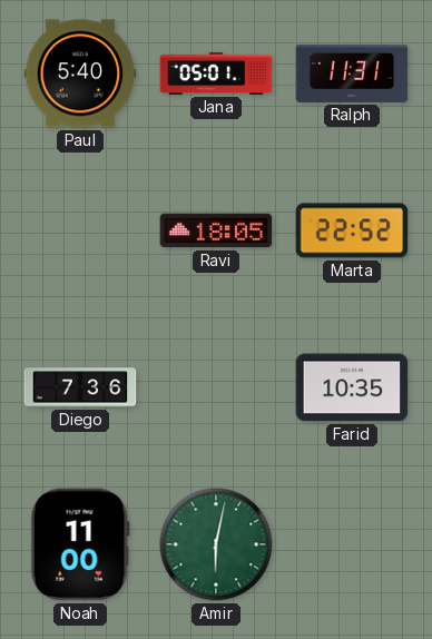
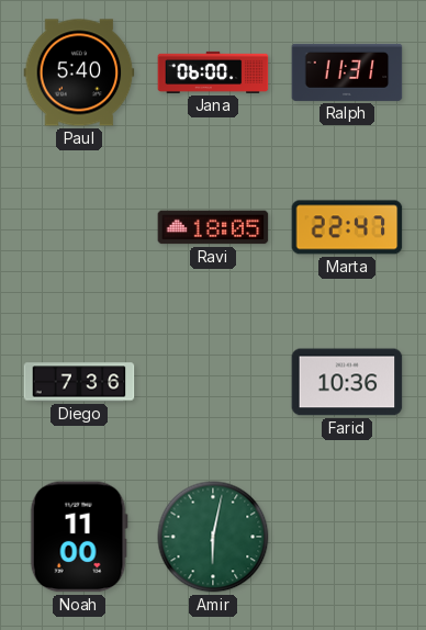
Jana: 05:01 -> 06:00 (213, 72)
Marta: 22:52 -> 22:47 (347, 227)
Farid: 10:35 -> 10:36 (347, 382)
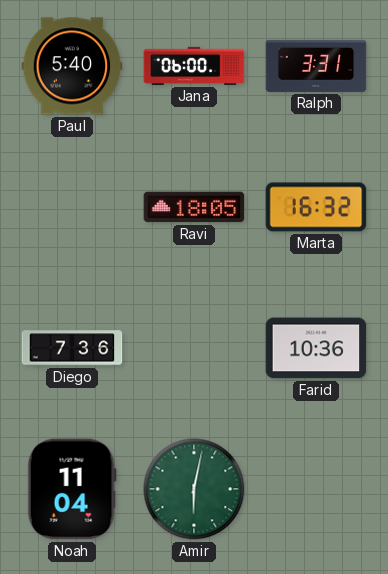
Ralph: 11:31 -> 3:31 (316, 66)
Marta: 22:47 -> 16:32 (316, 207)
Noah: 11:00 -> 11:04 (72, 489)
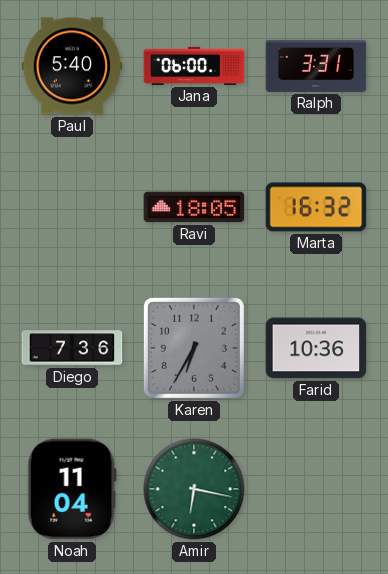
Karen: none -> 6:35 (194, 348)
Amir: 6:02 -> 6:17 (194, 489)
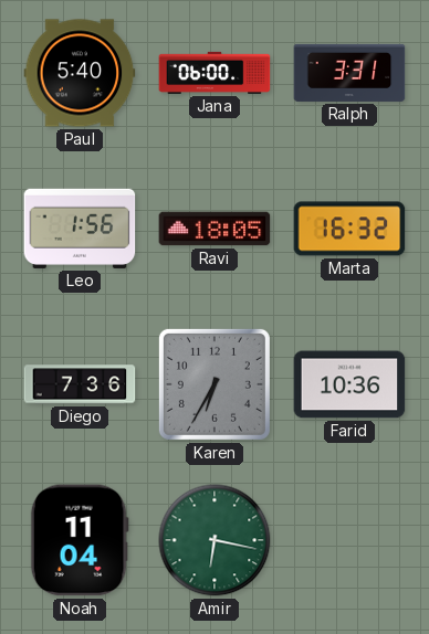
Leo: none -> 1:56 (80, 229)
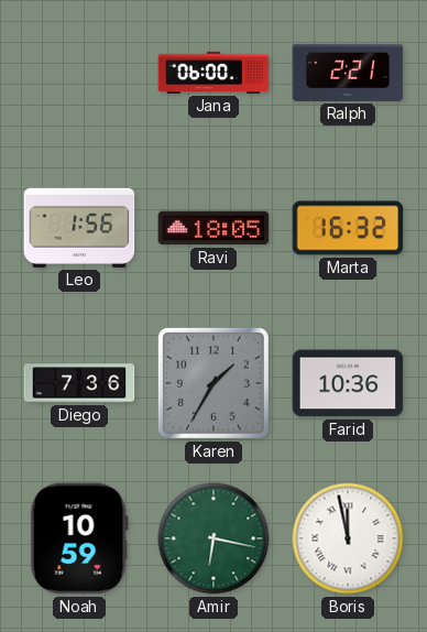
Paul: 5:40 -> none (80, 73)
Ralph: 3:31 -> 2:21 (348, 73)
Karen: 6:35 -> 1:35 (214, 383)
Noah: 11:04 -> 10:59 (79, 538)
Boris: none -> 11:58 (348, 538)
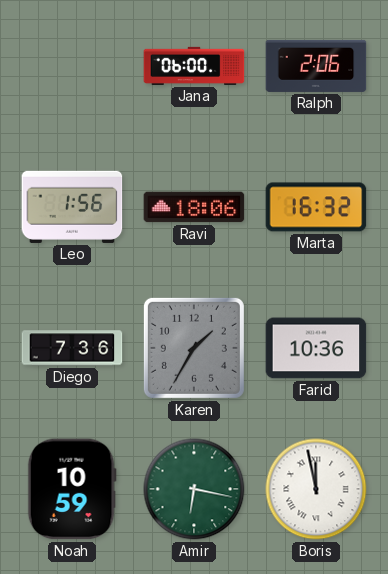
Ralph: 2:21 -> 2:06 (316, 66)
Ravi: 18:05 -> 18:06 (194, 207)
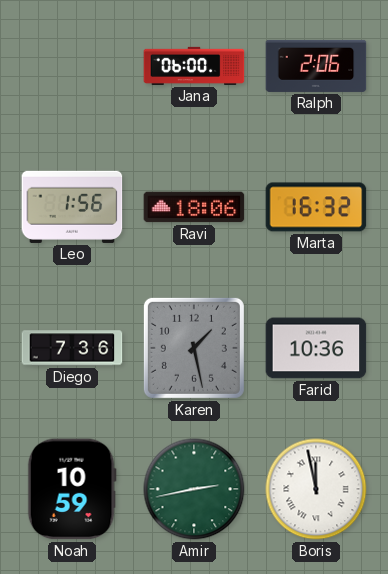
Karen: 1:35 -> 1:28 (194, 348)
Amir: 6:17 -> 2:43 (194, 489)
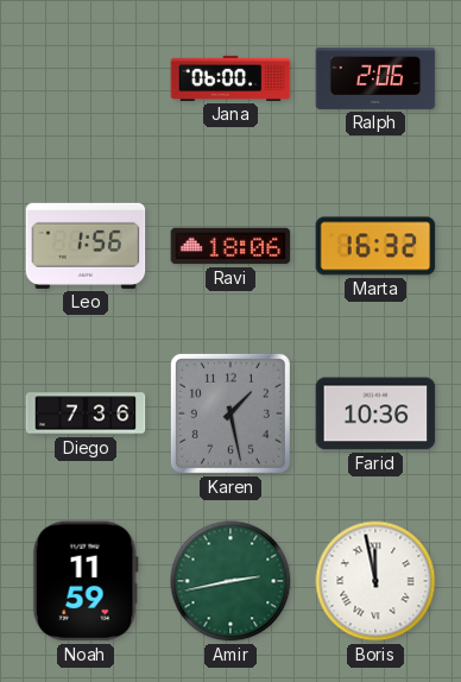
Noah: 10:59 -> 11:59 (86, 581)
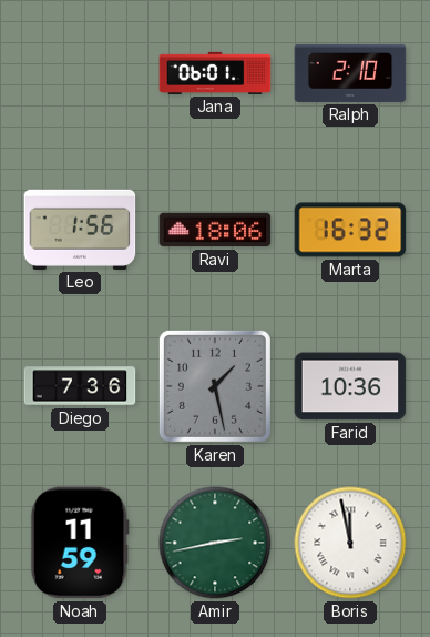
Jana: 06:00 -> 06:01 (215, 73)
Ralph: 2:06 -> 2:10 (350, 73)
